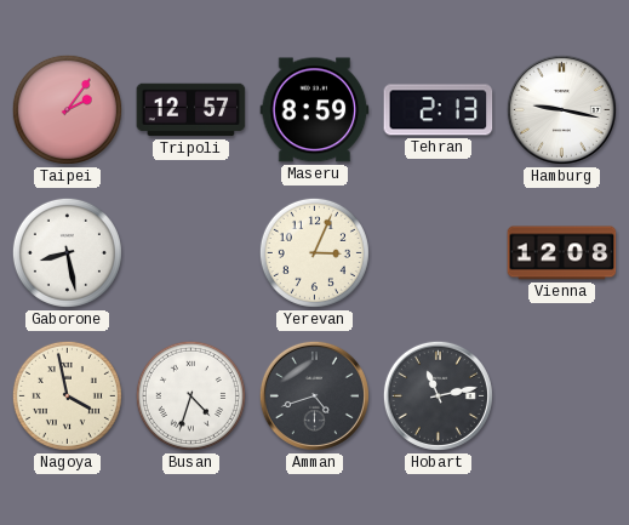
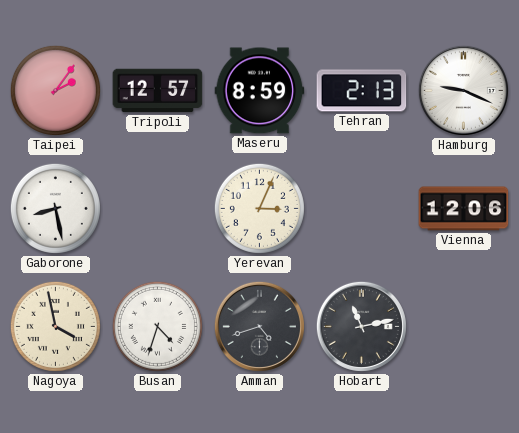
Hamburg: 9:17 -> 9:19 (463, 90)
Vienna: 12:08 -> 12:06 (464, 209)
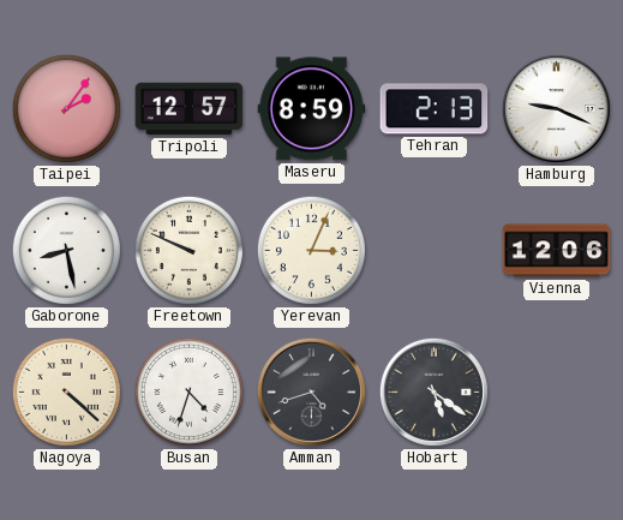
Freetown: none -> 9:49 (188, 250)
Nagoya: 3:58 -> 4:22 (66, 392)
Hobart: 11:13 -> 5:21 (433, 392)
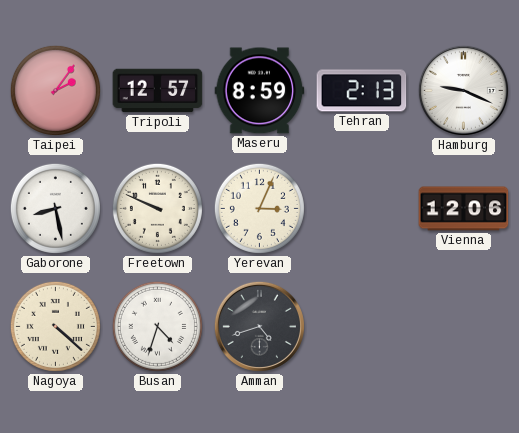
Hobart: 5:21 -> none (433, 392)
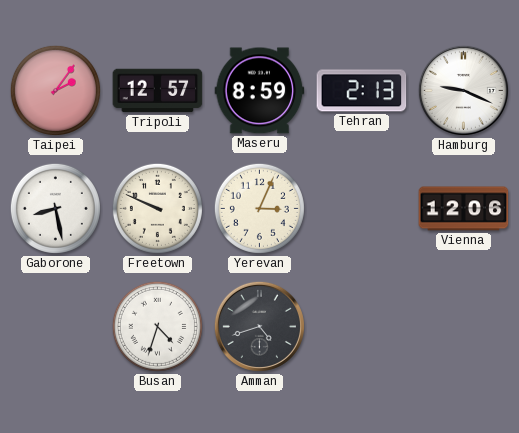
Nagoya: 4:22 -> none (55, 326)
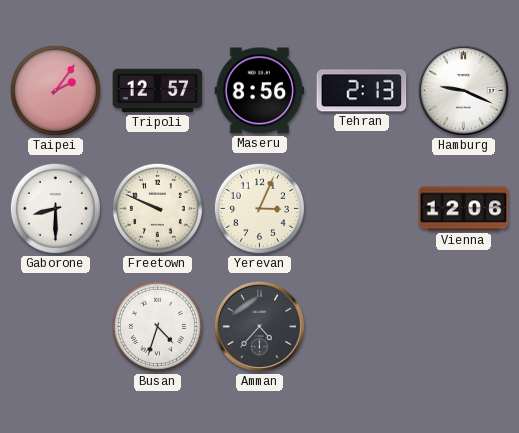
Maseru: 8:59 -> 8:56 (260, 91)
Gaborone: 8:28 -> 8:30 (55, 208)
Amman: 4:42 -> 4:37 (259, 326)
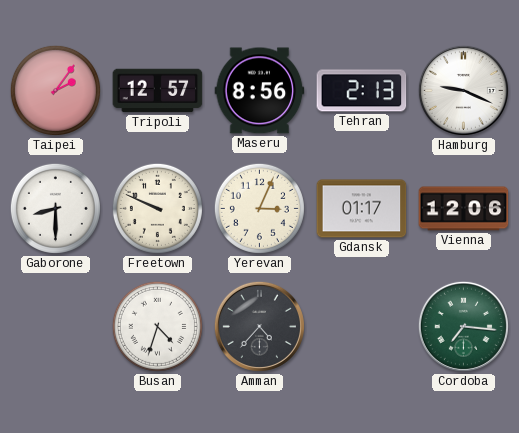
Gdansk: none -> 01:17 (362, 209)
Cordoba: none -> 7:16 (463, 326)
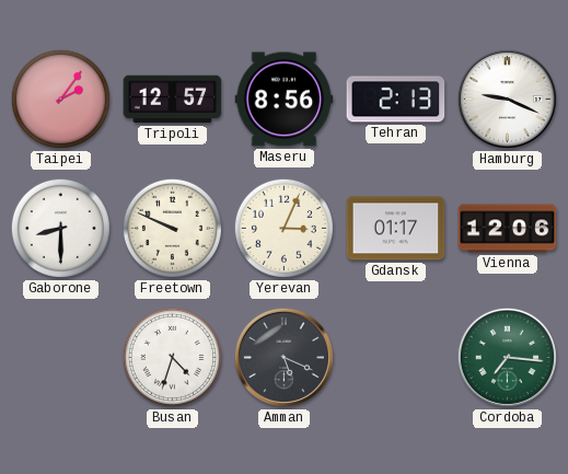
Amman: 4:37 -> 5:19 (283, 357)
